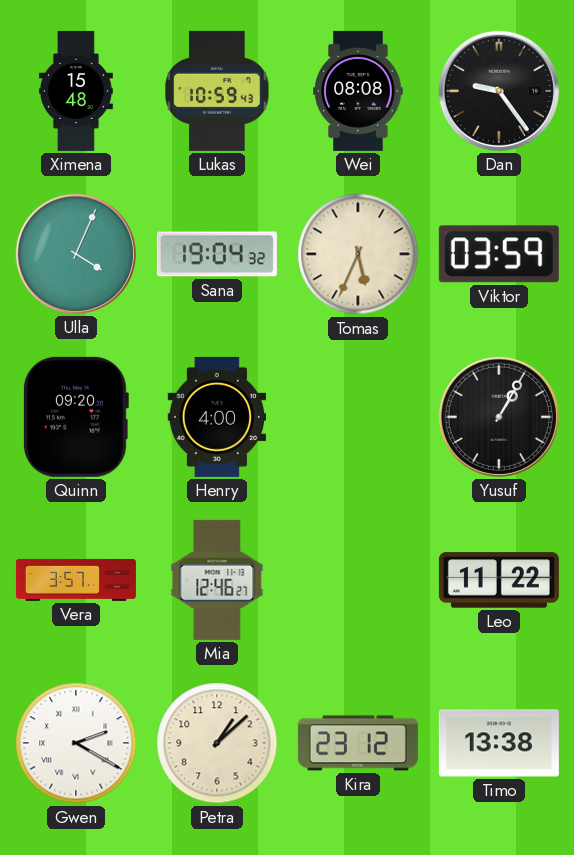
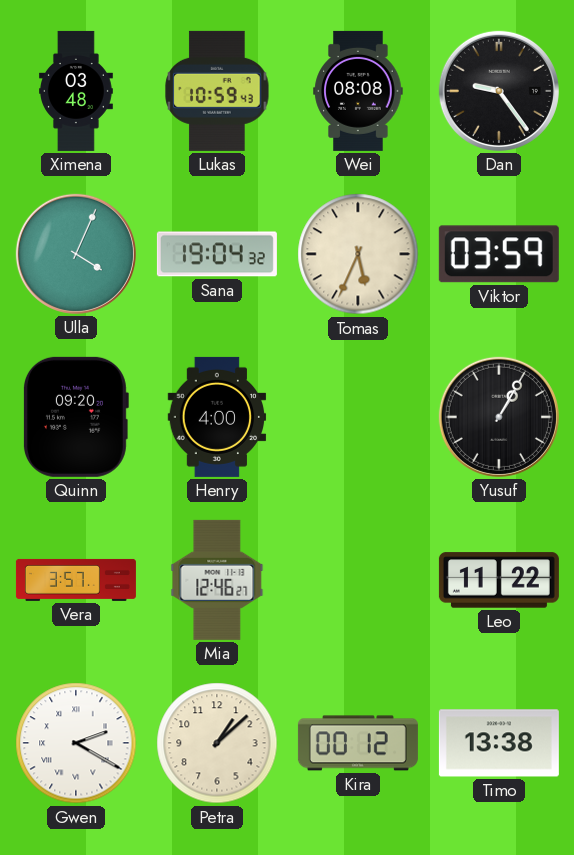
Ximena: 15:48 -> 03:48 (77, 91)
Kira: 23:12 -> 00:12 (358, 743)
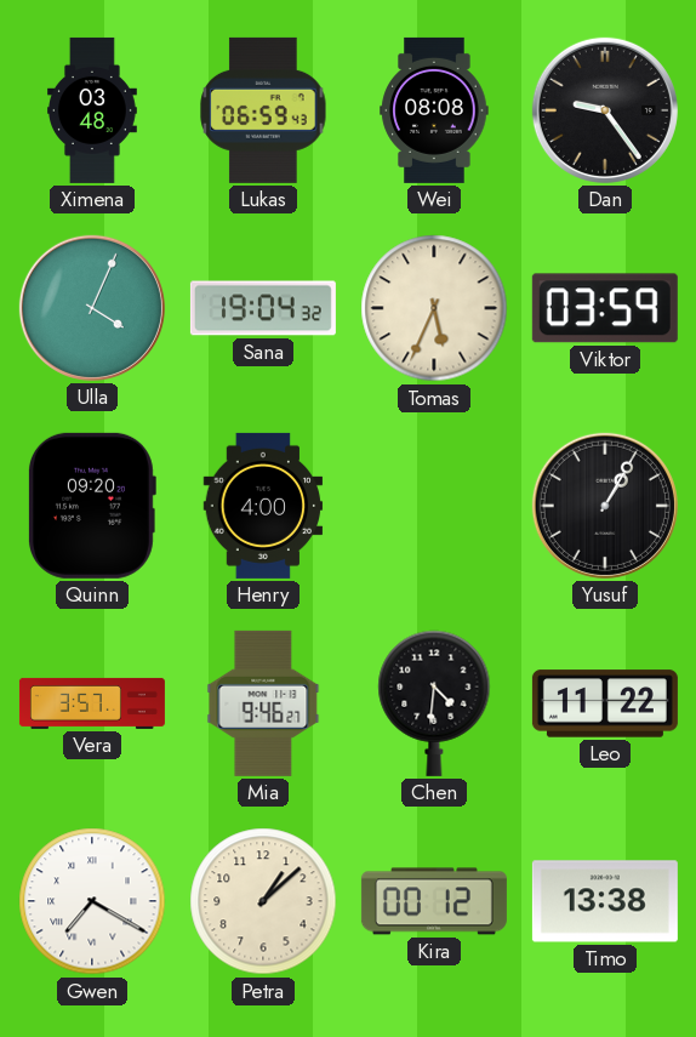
Lukas: 10:59 -> 06:59 (263, 110)
Mia: 12:46 -> 9:46 (263, 703)
Chen: none -> 4:31 (434, 703)
Gwen: 2:20 -> 7:20 (92, 901)
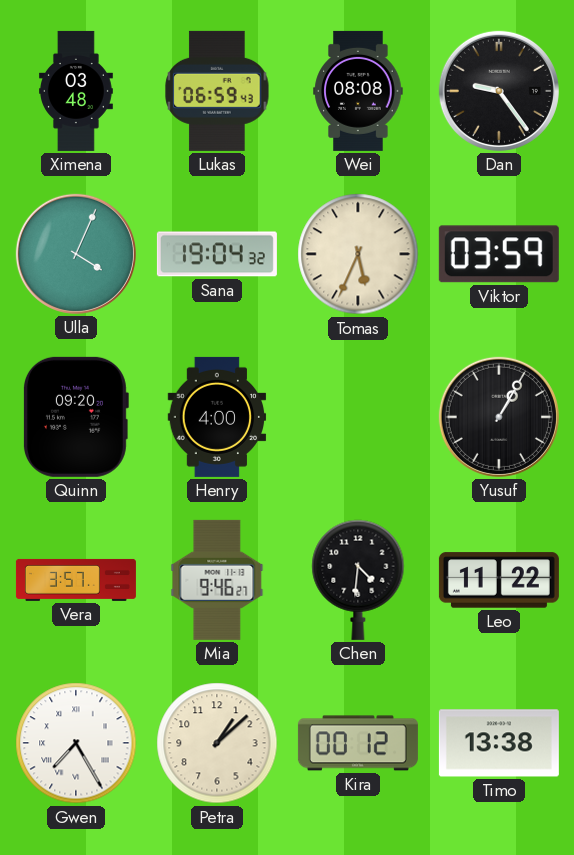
Gwen: 7:20 -> 7:25 (76, 743)
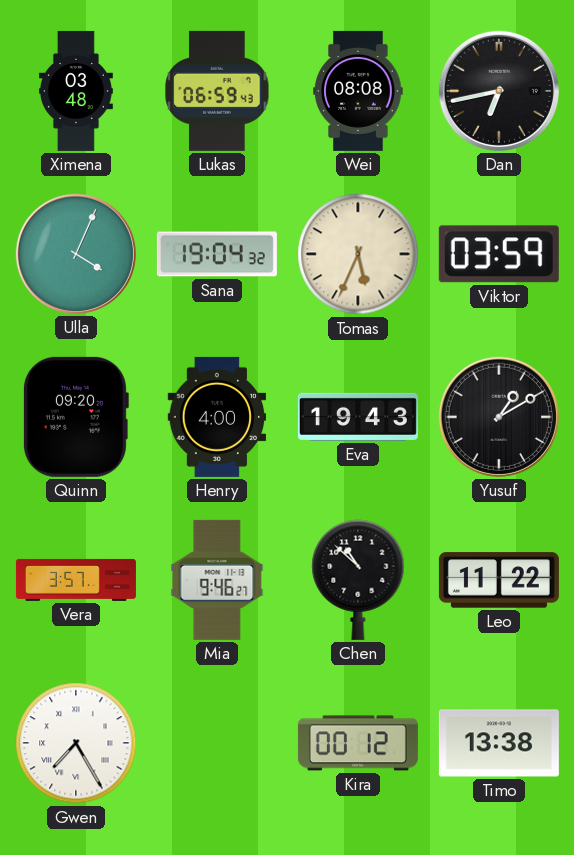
Dan: 9:24 -> 6:43 (499, 91)
Eva: none -> 19:43 (358, 417)
Yusuf: 1:05 -> 1:10 (499, 417)
Chen: 4:31 -> 10:52 (358, 580)
Petra: 1:08 -> none (217, 743)
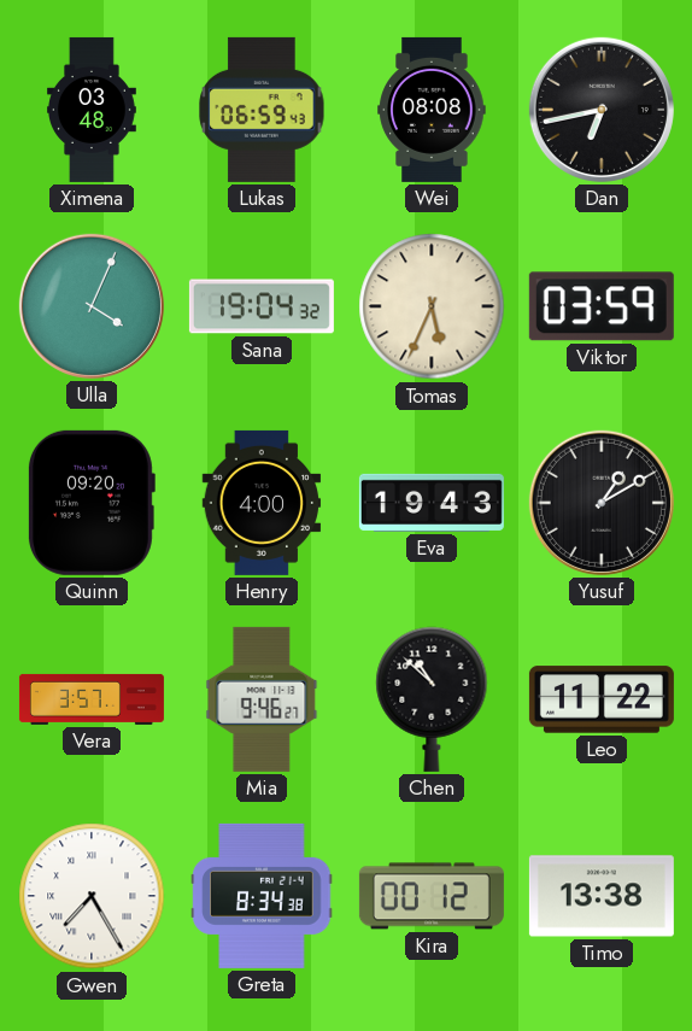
Greta: none -> 8:34 (262, 896)
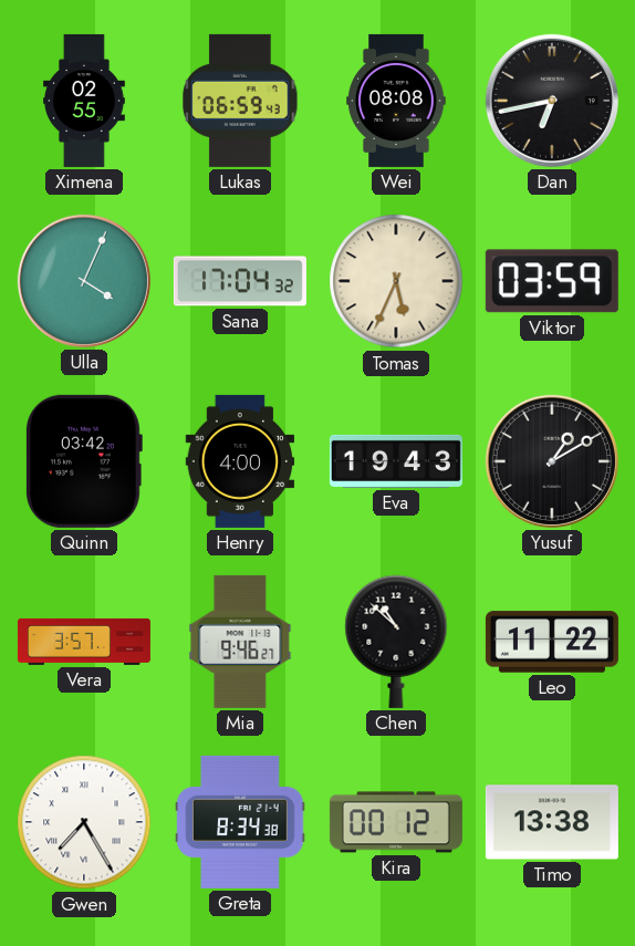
Ximena: 03:48 -> 02:55 (85, 101)
Sana: 19:04 -> 17:04 (240, 281)
Quinn: 09:20 -> 03:42 (83, 461)
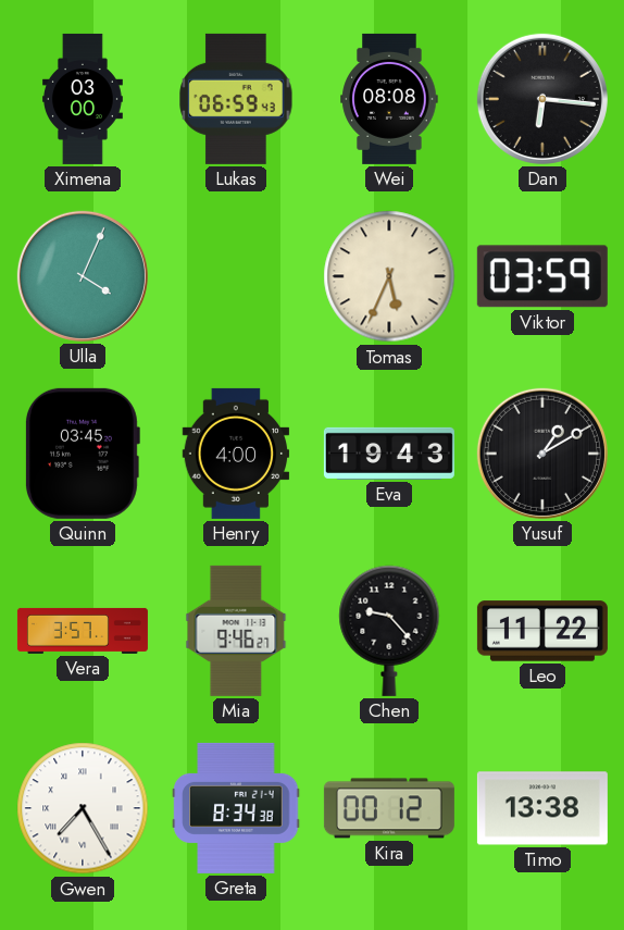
Ximena: 02:55 -> 03:00 (84, 99)
Dan: 6:43 -> 6:16 (542, 99)
Sana: 17:04 -> none (240, 281)
Quinn: 03:42 -> 03:45 (82, 454)
Chen: 10:52 -> 9:23 (389, 631)
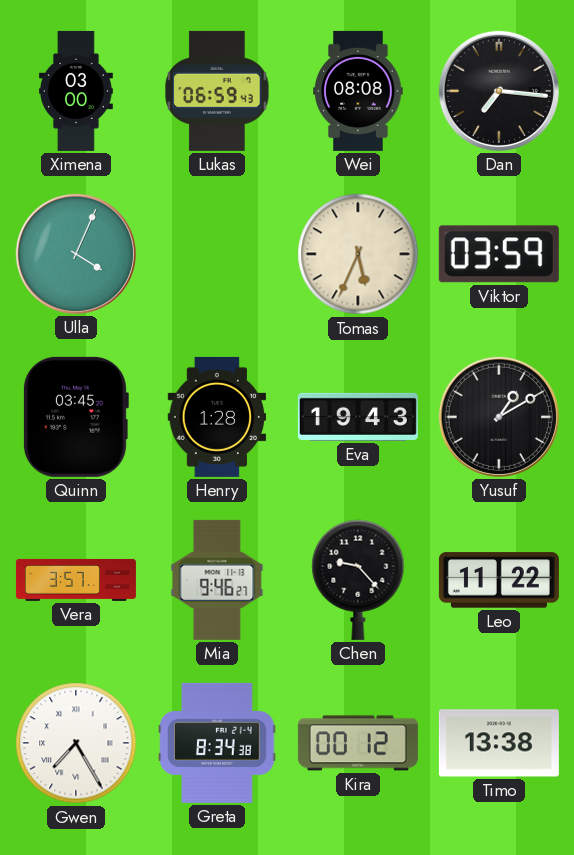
Dan: 6:16 -> 7:16 (499, 91)
Henry: 4:00 -> 1:28 (217, 417)
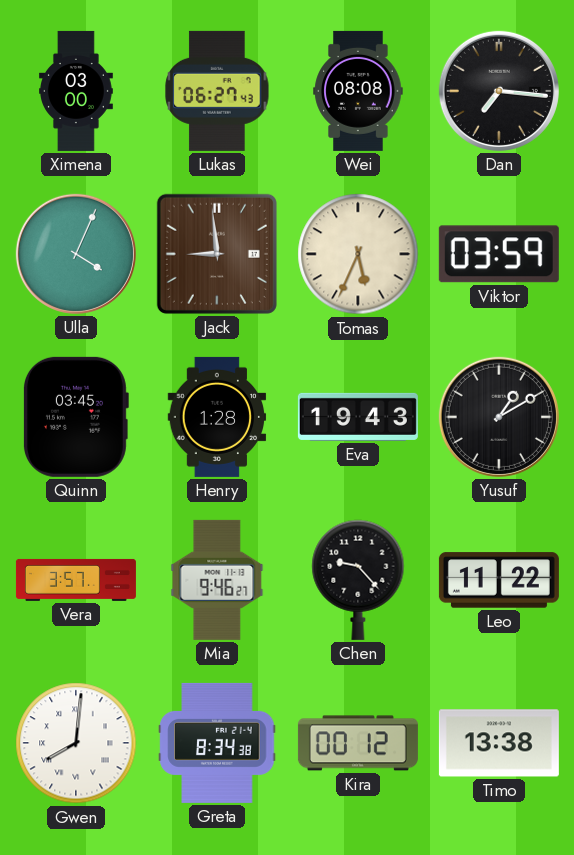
Lukas: 06:59 -> 06:27 (217, 91)
Jack: none -> 8:59 (217, 254)
Gwen: 7:25 -> 8:01 (76, 743)
